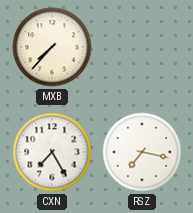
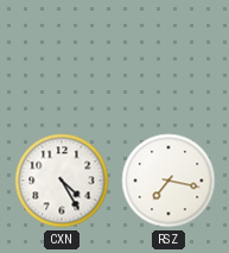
MXB: 7:37 -> none (52, 47)
CXN: 7:25 -> 4:25 (62, 181)
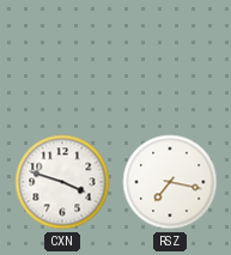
CXN: 4:25 -> 3:48 (62, 182)
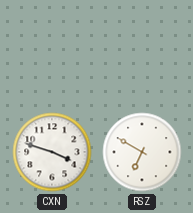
RSZ: 7:17 -> 6:50 (142, 152)
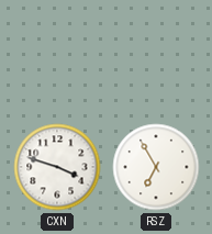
RSZ: 6:50 -> 6:55 (156, 167)
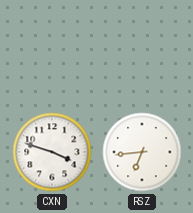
RSZ: 6:55 -> 6:44 (142, 152)
